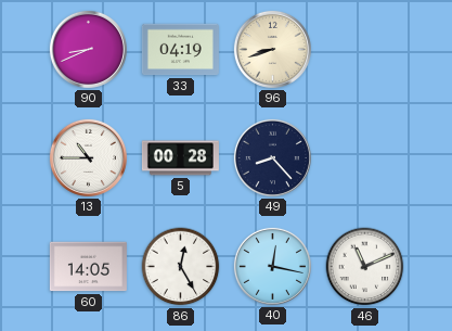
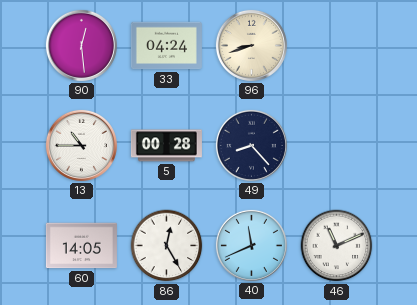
90: 8:41 -> 12:29 (81, 45)
33: 04:19 -> 04:24 (166, 46)
40: 12:17 -> 11:41 (251, 245)
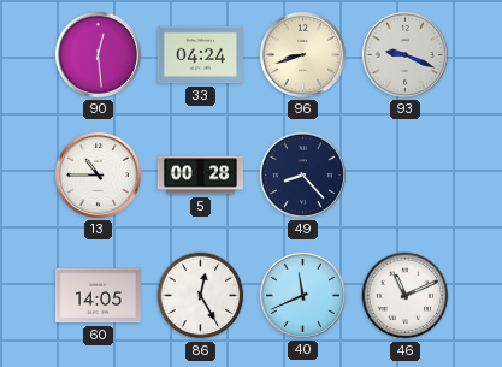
93: none -> 9:19 (404, 54)
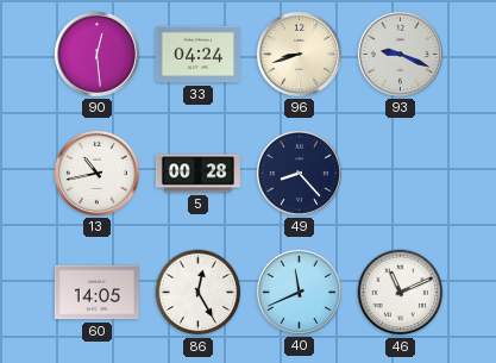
13: 10:45 -> 10:43 (96, 173)
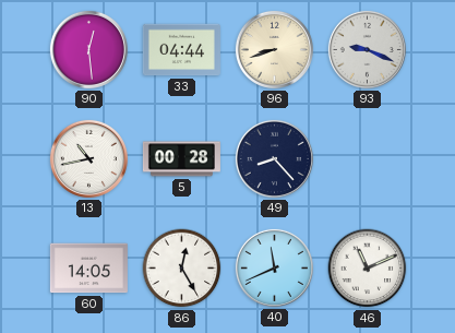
33: 04:24 -> 04:44 (181, 50)
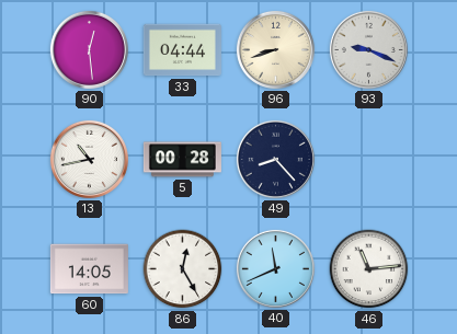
46: 11:11 -> 11:14 (369, 269)
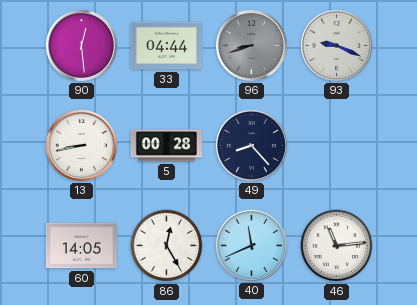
96 dial: cream -> grey (251, 45)
13: 10:43 -> 8:43 (81, 145)
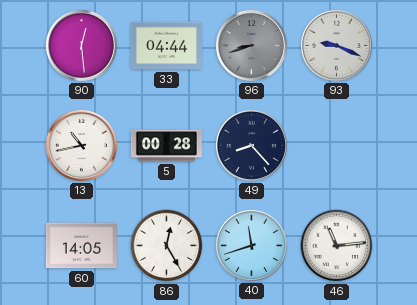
13: 8:43 -> 10:43 (81, 145)
40: 11:41 -> 11:42 (251, 245)
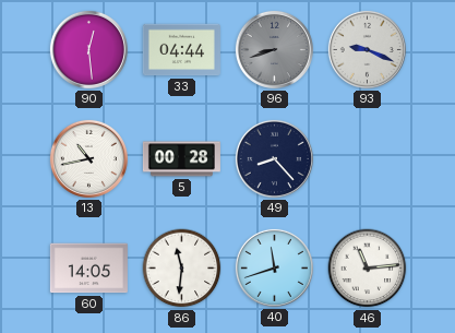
86: 12:25 -> 11:31 (182, 269)
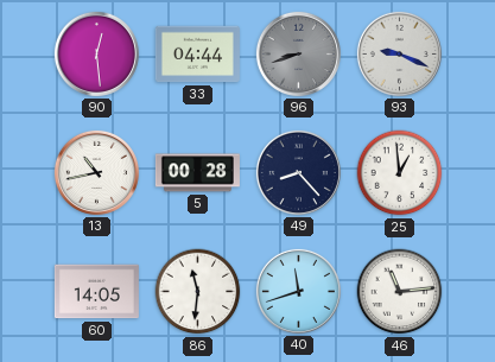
25: none -> 12:59 (400, 173)
